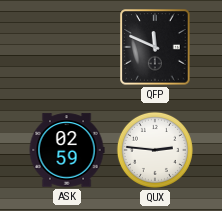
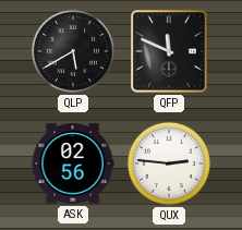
QLP: none -> 5:40 (73, 51)
ASK: 02:59 -> 02:56 (73, 164)
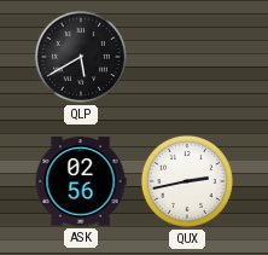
QFP: 11:49 -> none (169, 51)
QUX: 2:46 -> 2:43 (187, 181)
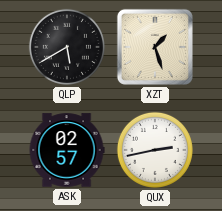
XZT: none -> 1:27 (155, 47)
ASK: 02:56 -> 02:57 (67, 150)
